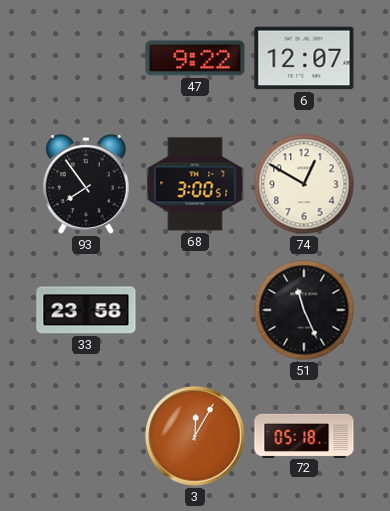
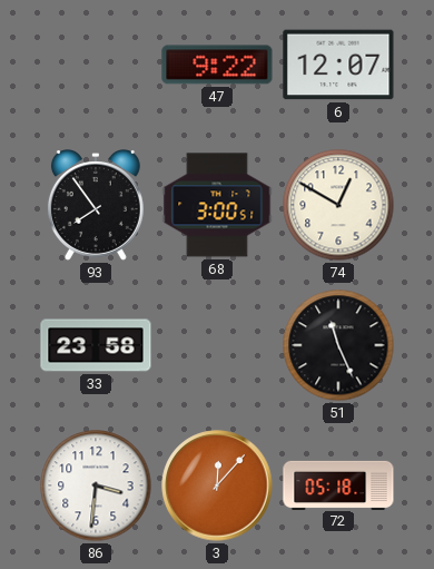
86: none -> 3:31 (96, 485)
3: 12:05 -> 12:07 (217, 485)
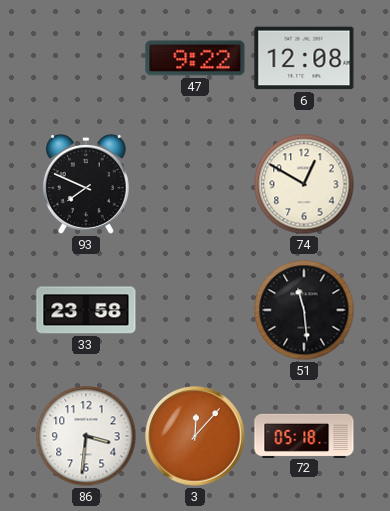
6: 12:07 -> 12:08 (304, 58)
93: 7:54 -> 7:49 (86, 185)
68: 3:00 -> none (217, 205)
51: 11:26 -> 11:29 (304, 310)
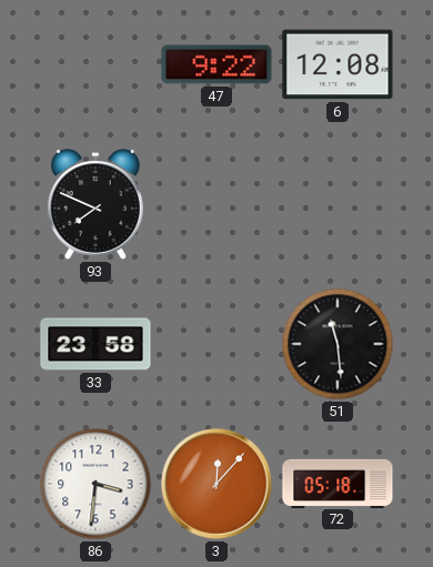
74: 12:50 -> none (304, 184)
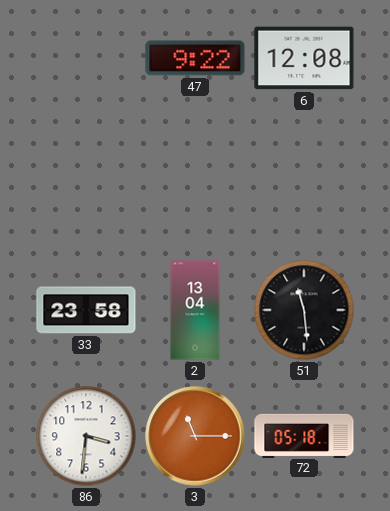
93: 7:49 -> none (95, 205)
2: none -> 13:04 (195, 310)
3: 12:07 -> 11:15 (195, 436)
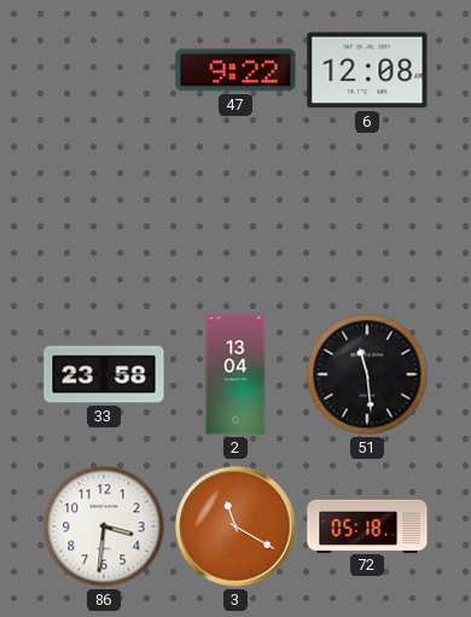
3: 11:15 -> 11:20 (235, 526)
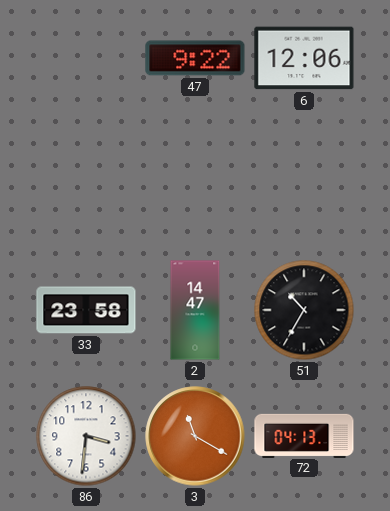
6: 12:08 -> 12:06 (304, 58)
2: 13:04 -> 14:47 (195, 310)
51: 11:29 -> 10:35 (304, 310)
72: 05:18 -> 04:13 (304, 435)
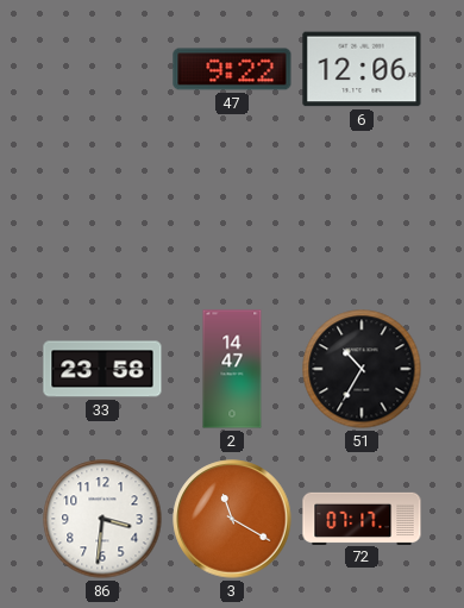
72: 04:13 -> 07:17 (362, 518)
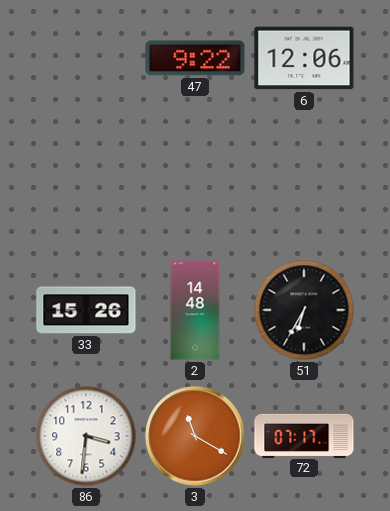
33: 23:58 -> 15:26 (86, 310)
2: 14:47 -> 14:48 (195, 310)
51: 10:35 -> 6:35 (304, 310)
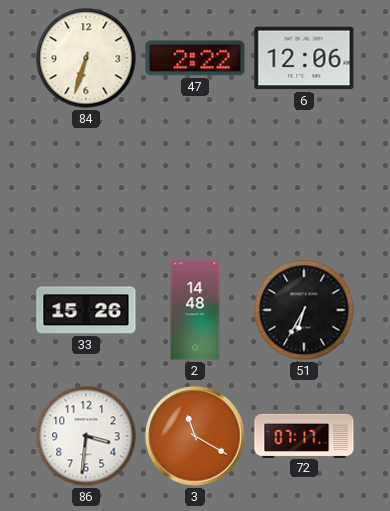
84: none -> 6:33 (86, 58)
47: 9:22 -> 2:22 (195, 58)
